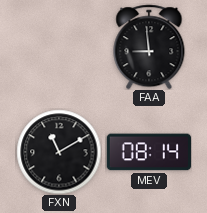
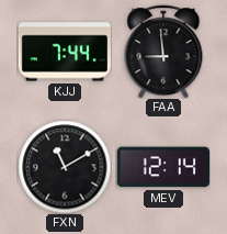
KJJ: none -> 7:44 (64, 52)
MEV: 08:14 -> 12:14 (162, 167)
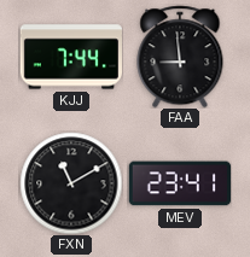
MEV: 12:14 -> 23:41 (179, 183)
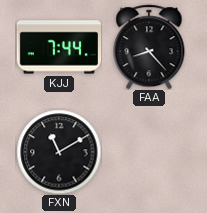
FAA: 8:59 -> 8:23 (149, 47)
MEV: 23:41 -> none (179, 183)
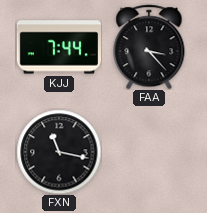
FAA: 8:23 -> 3:23 (149, 47)
FXN: 11:10 -> 11:17 (59, 152)
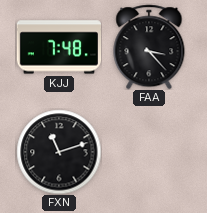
KJJ: 7:44 -> 7:48 (58, 47)
FXN: 11:17 -> 11:12 (59, 152)
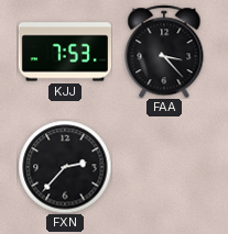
KJJ: 7:48 -> 7:53 (64, 52)
FXN: 11:12 -> 2:37 (65, 167)
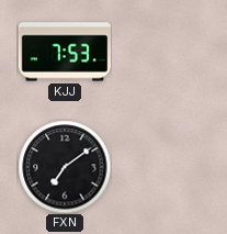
FAA: 3:23 -> none (164, 52)
FXN: 2:37 -> 7:09 (65, 167)
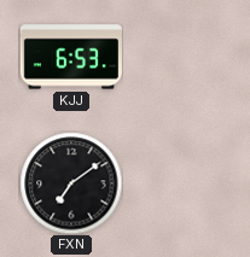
KJJ: 7:53 -> 6:53 (70, 57)
